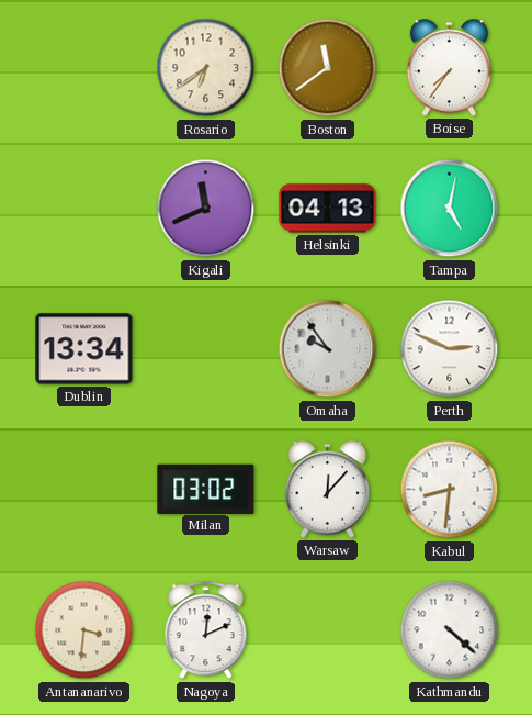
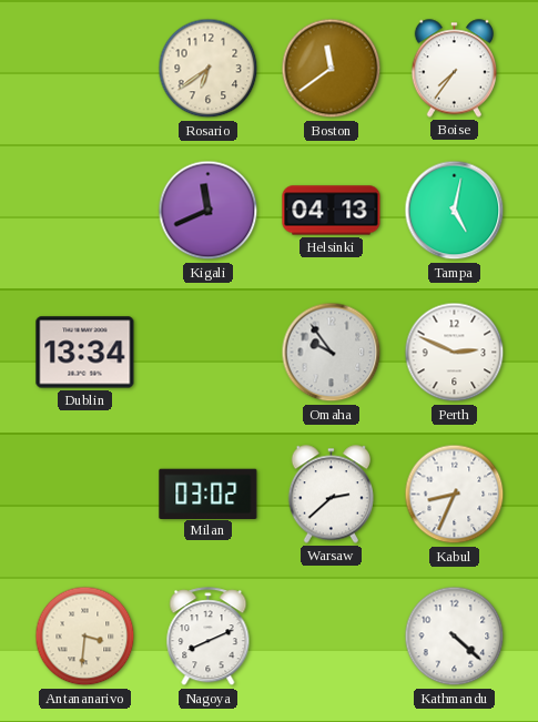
Warsaw: 12:07 -> 2:38 (332, 495)
Kabul: 8:31 -> 8:34 (455, 495)
Nagoya: 12:11 -> 8:11 (209, 637)
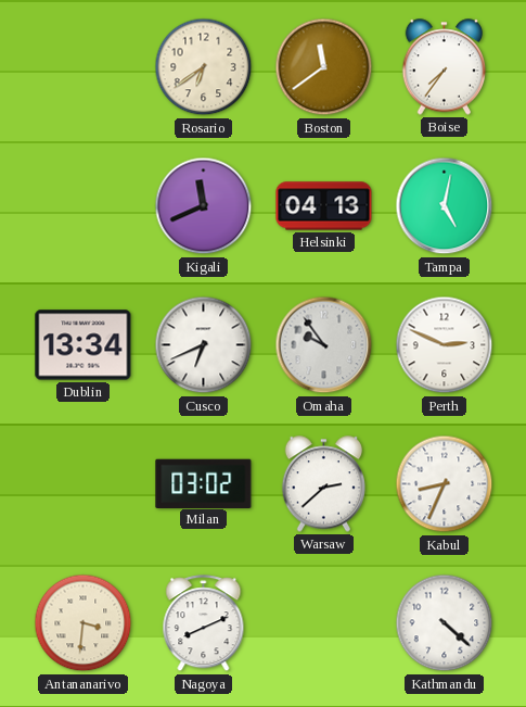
Cusco: none -> 6:41 (204, 345)
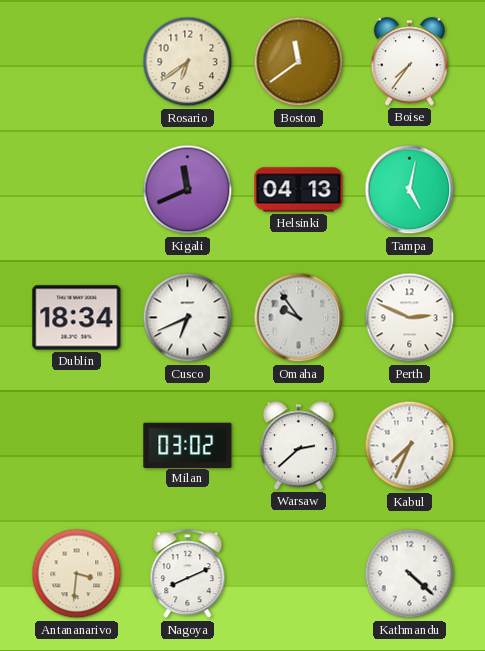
Dublin: 13:34 -> 18:34 (77, 318)
Kabul: 8:34 -> 7:34 (410, 446)
